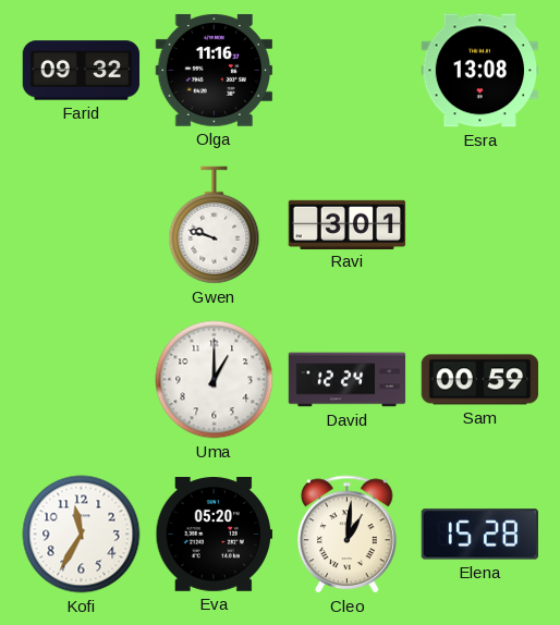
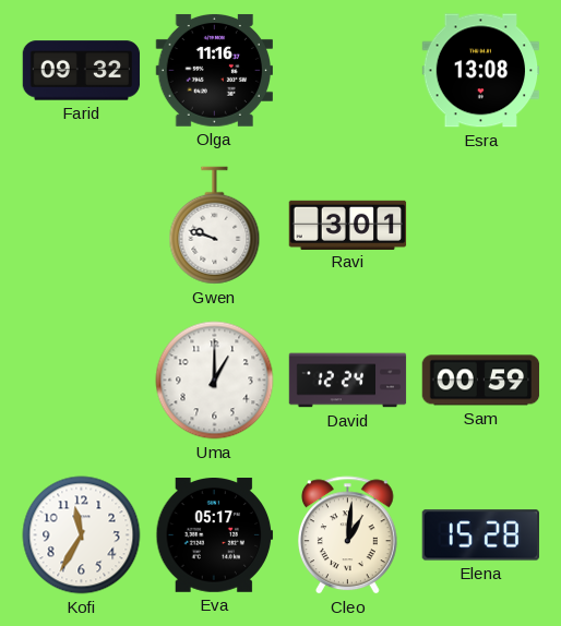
Eva: 05:20 -> 05:17 (215, 535)
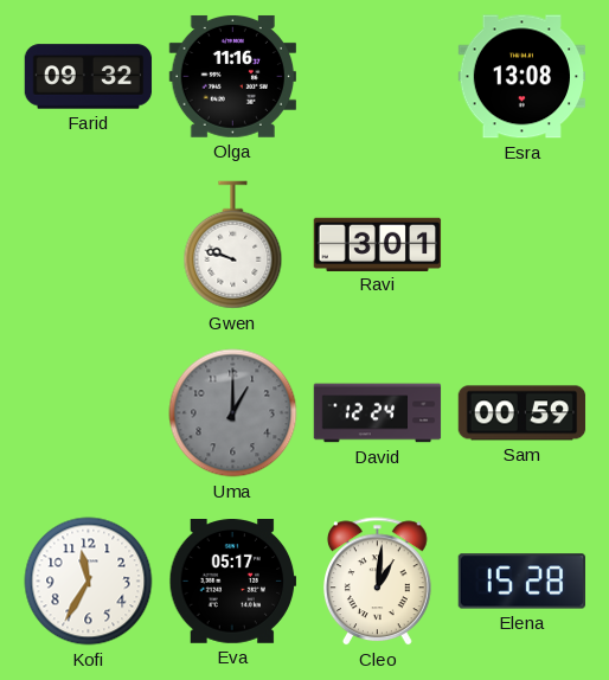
Uma dial: white -> grey (233, 413)
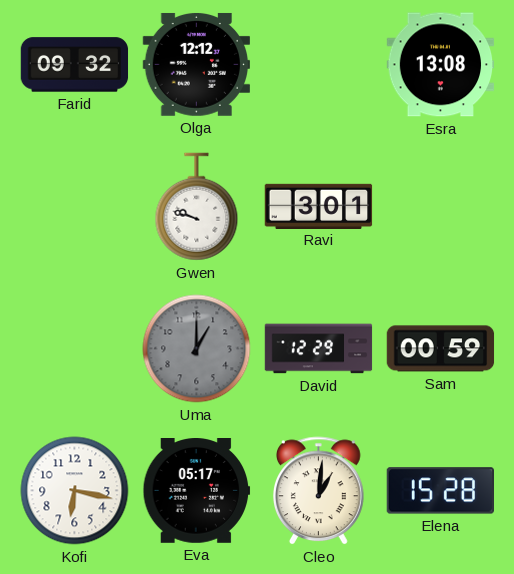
Olga: 11:16 -> 12:12 (196, 64)
David: 12:24 -> 12:29 (319, 349)
Kofi: 11:35 -> 6:17 (75, 491)
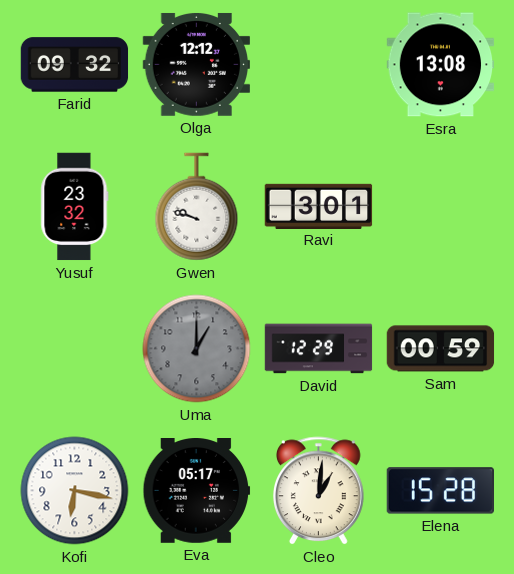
Yusuf: none -> 23:32 (75, 207)
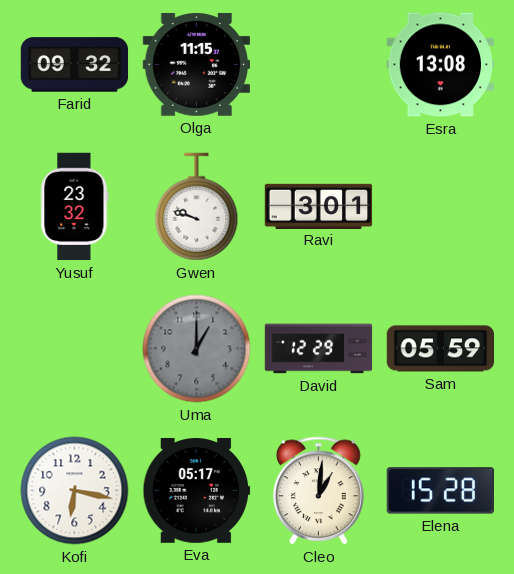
Olga: 12:12 -> 11:15 (196, 64)
Sam: 00:59 -> 05:59 (441, 349)
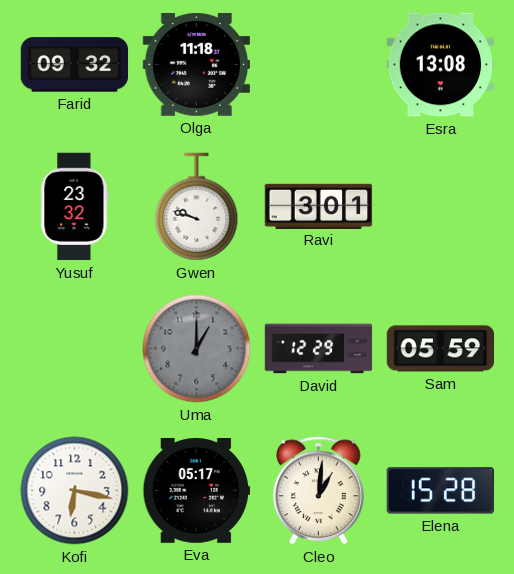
Olga: 11:15 -> 11:18 (196, 64)
